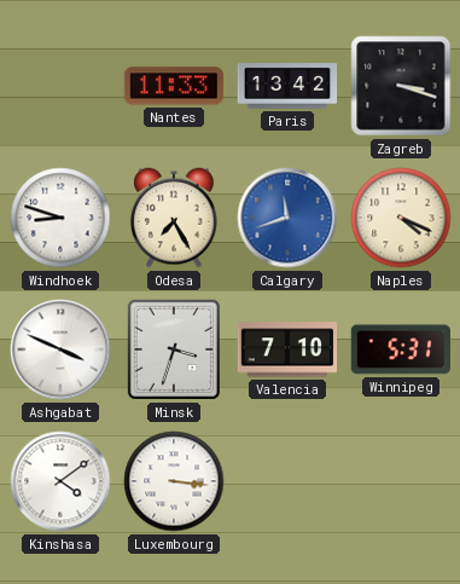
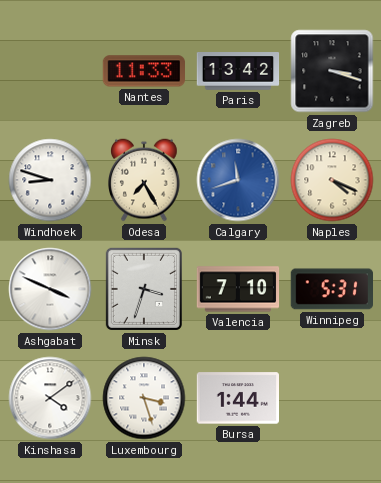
Luxembourg: 3:16 -> 3:27 (144, 398)
Bursa: none -> 1:44 (237, 398)
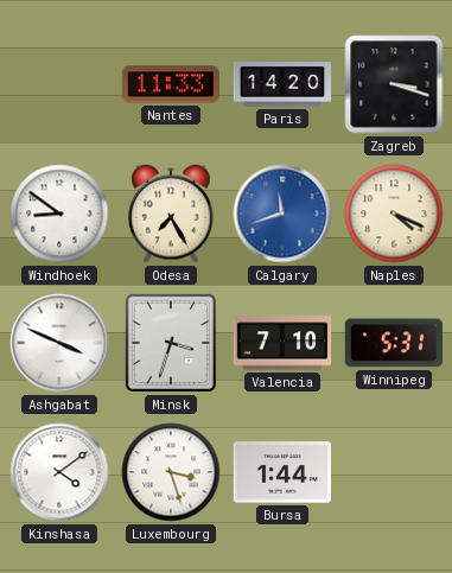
Paris: 13:42 -> 14:20 (282, 84)
Windhoek: 8:48 -> 8:51 (59, 214)
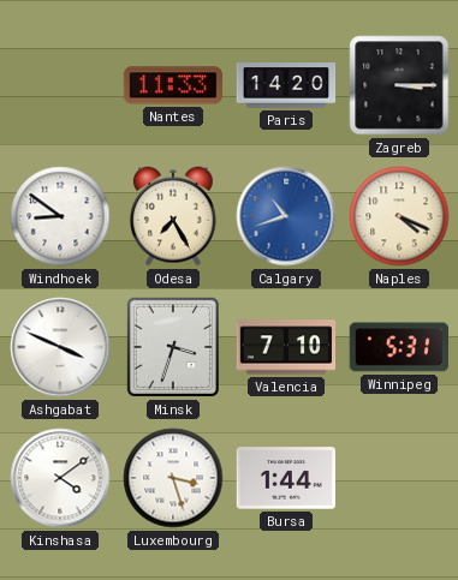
Zagreb: 3:18 -> 3:15 (399, 85)
Calgary: 11:42 -> 10:42 (286, 216)
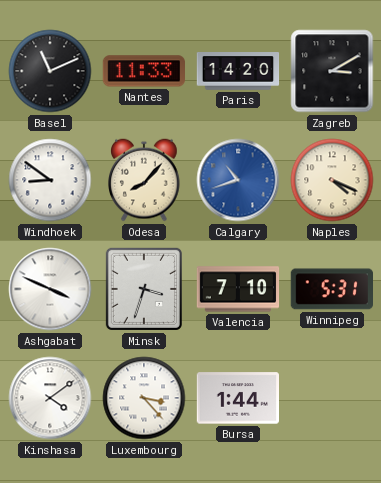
Basel: none -> 11:11 (50, 71)
Zagreb: 3:15 -> 3:10 (332, 71)
Odesa: 7:25 -> 8:07 (145, 180)
Luxembourg: 3:27 -> 3:23 (144, 398)
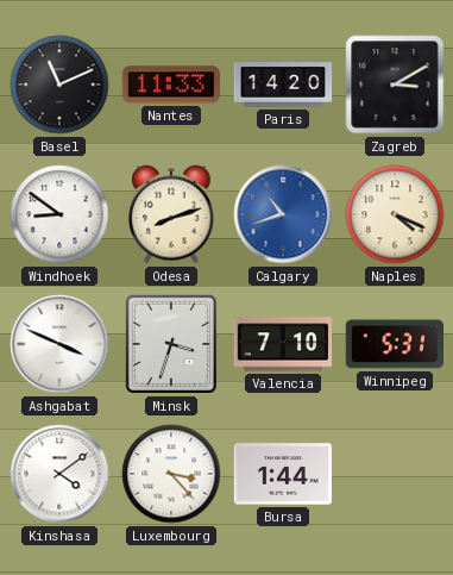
Odesa: 8:07 -> 8:12 (172, 214)
